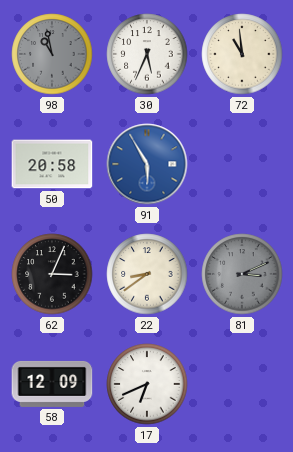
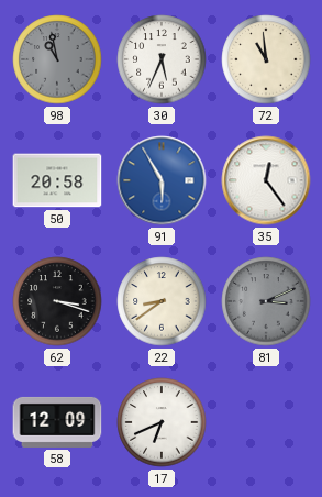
35: none -> 12:24 (266, 180)
62: 3:04 -> 3:18 (57, 301)
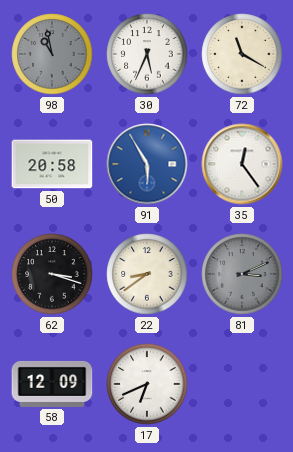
72: 10:59 -> 11:20 (242, 54)
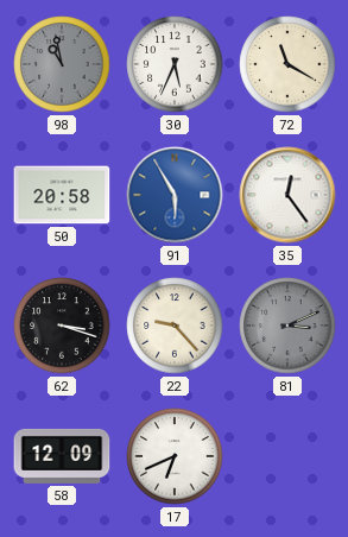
22: 8:39 -> 9:23 (175, 326)
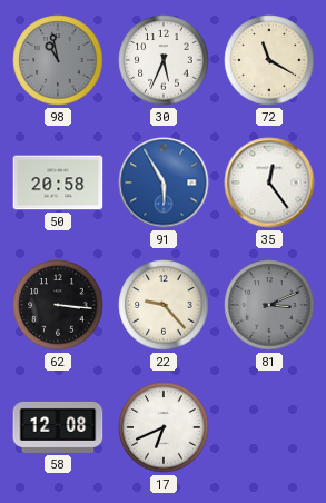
62: 3:18 -> 3:16 (58, 305)
58: 12:09 -> 12:08 (58, 427)
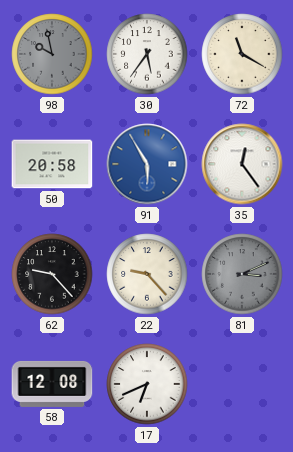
98: 10:58 -> 9:58 (52, 54)
30: 5:34 -> 5:36 (147, 54)
62: 3:16 -> 9:23 (52, 274)
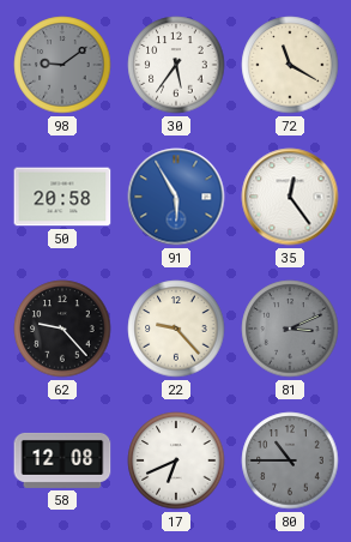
98: 9:58 -> 9:09 (62, 65)
80: none -> 10:45 (290, 460)
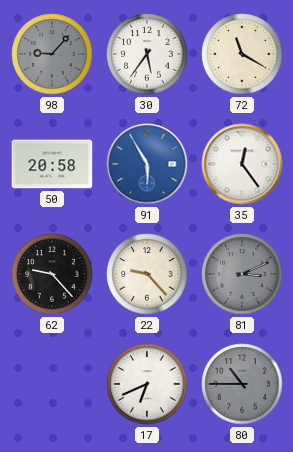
98: 9:09 -> 9:07 (52, 54)
58: 12:08 -> none (62, 460)
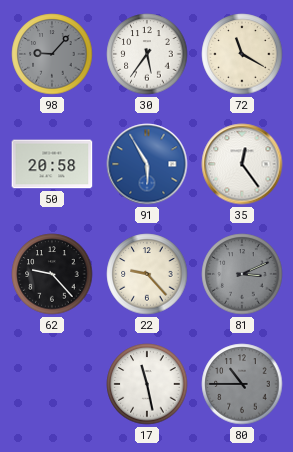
17: 6:41 -> 11:28 (147, 384)
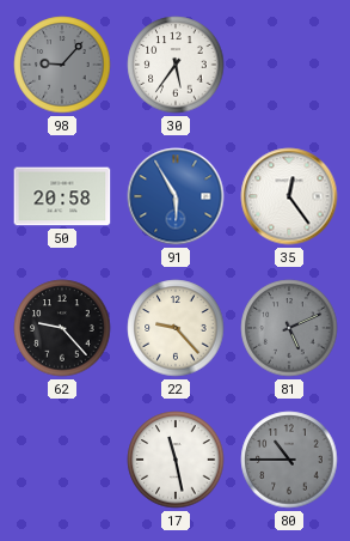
72: 11:20 -> none (242, 54)
81: 3:11 -> 5:11 (289, 328)
